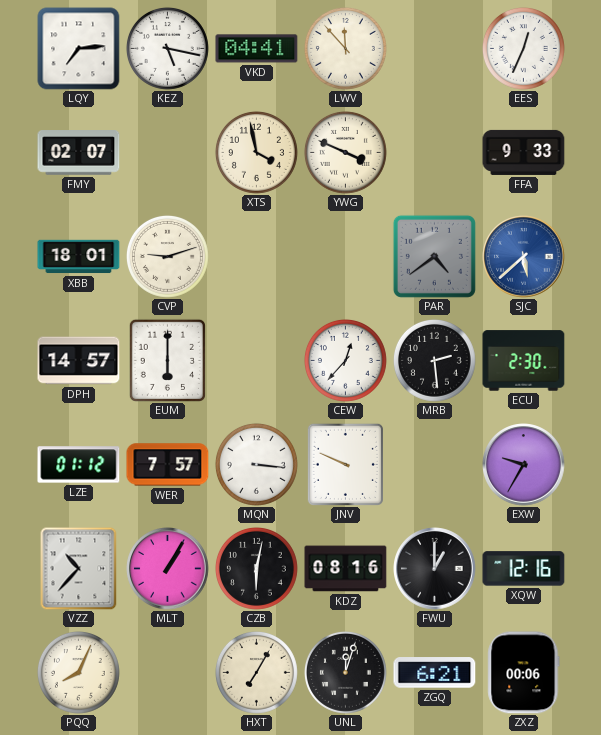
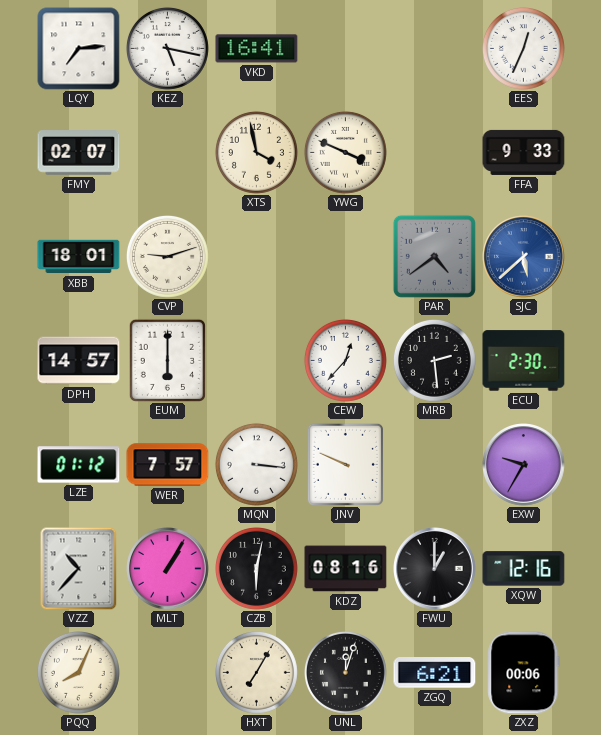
VKD: 04:41 -> 16:41 (257, 49)
LWV: 11:53 -> none (345, 48)
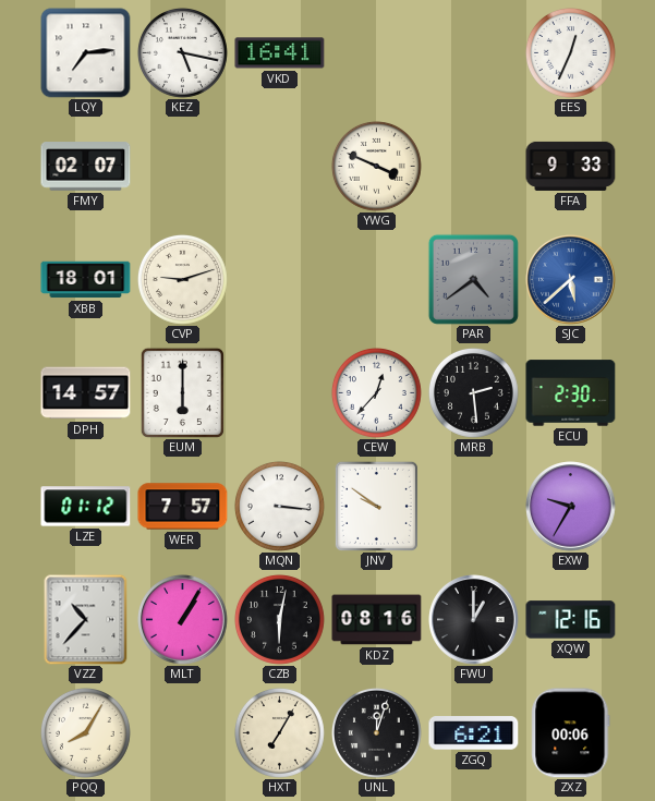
XTS: 3:58 -> none (256, 152)
JNV: 9:49 -> 9:51 (376, 506)
PQQ: 8:04 -> 8:05 (85, 732)
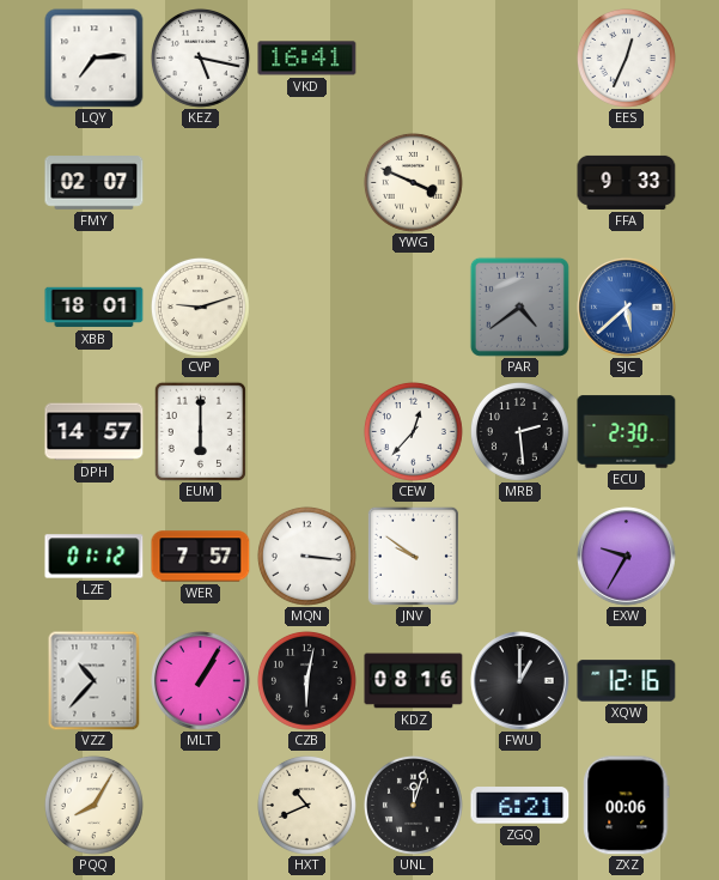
HXT: 7:05 -> 10:41 (306, 805)
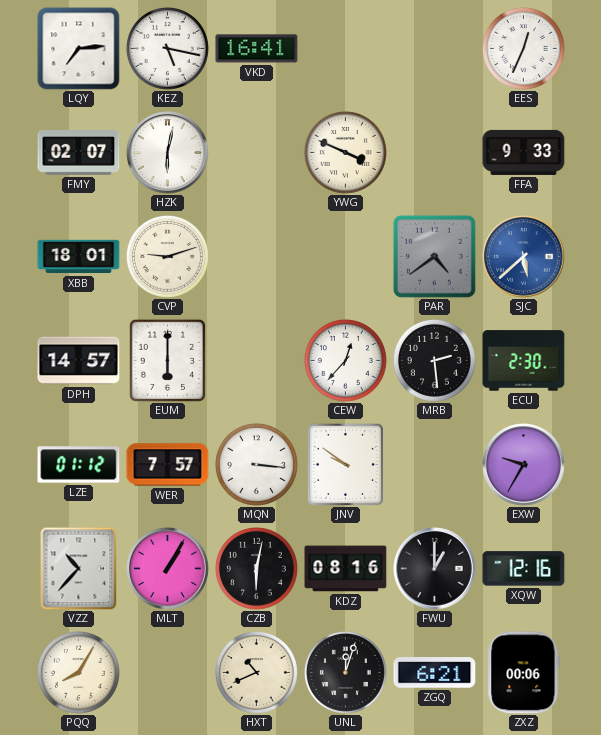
HZK: none -> 6:02 (168, 153)
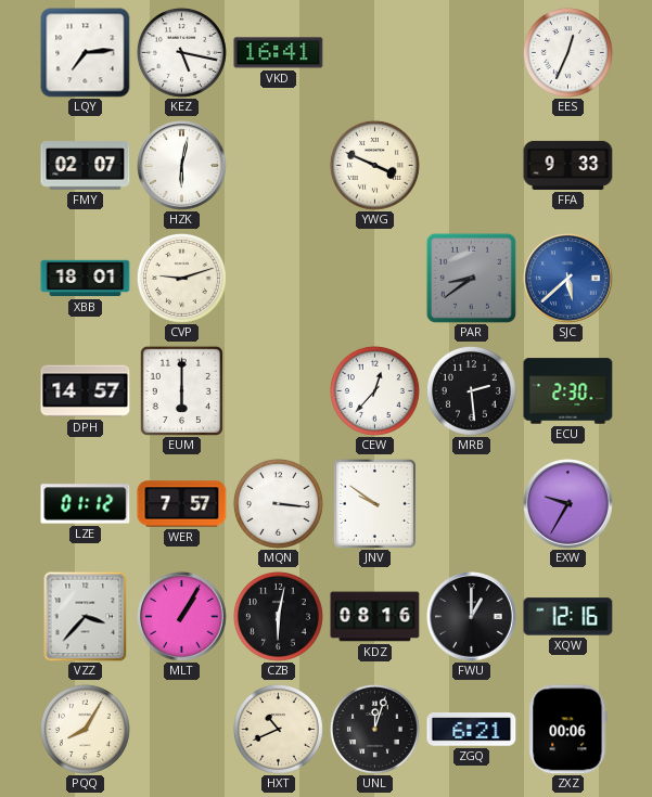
PAR: 4:39 -> 8:39 (471, 278)
VZZ: 10:37 -> 3:37 (86, 616)
